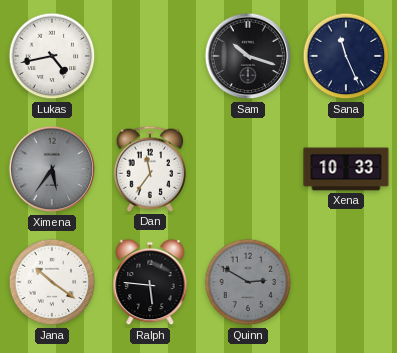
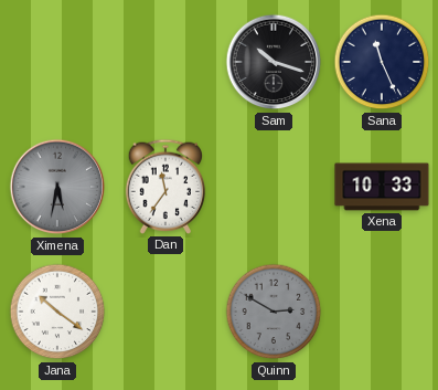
Lukas: 4:43 -> none (52, 56)
Ximena: 5:36 -> 5:32 (57, 187)
Ralph: 5:46 -> none (150, 282)
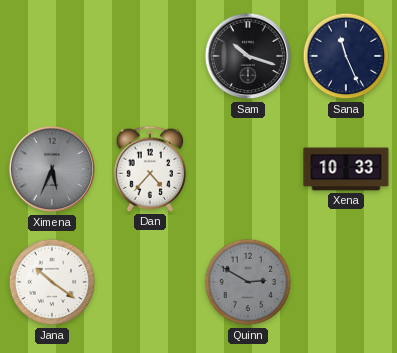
Ximena: 5:32 -> 5:34 (52, 169)
Dan: 11:36 -> 4:37 (150, 169)
